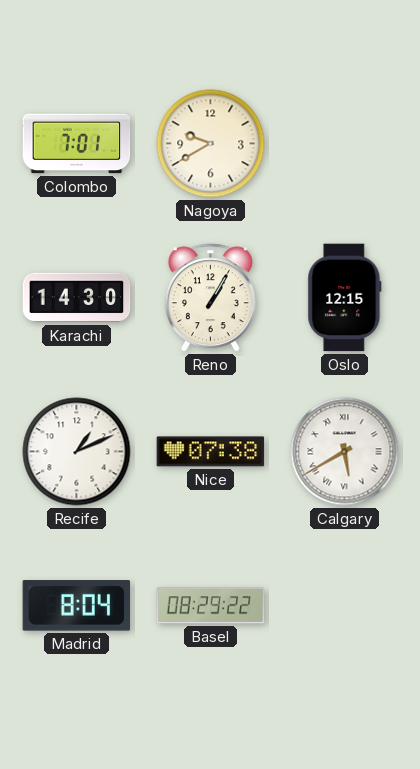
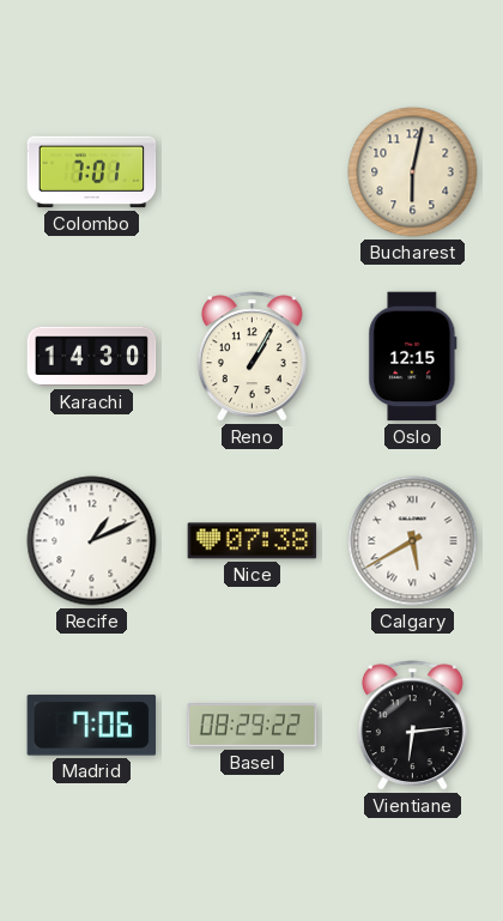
Nagoya: 9:40 -> none (211, 144)
Bucharest: none -> 6:02 (413, 172)
Madrid: 8:04 -> 7:06 (92, 726)
Vientiane: none -> 6:14 (412, 726)
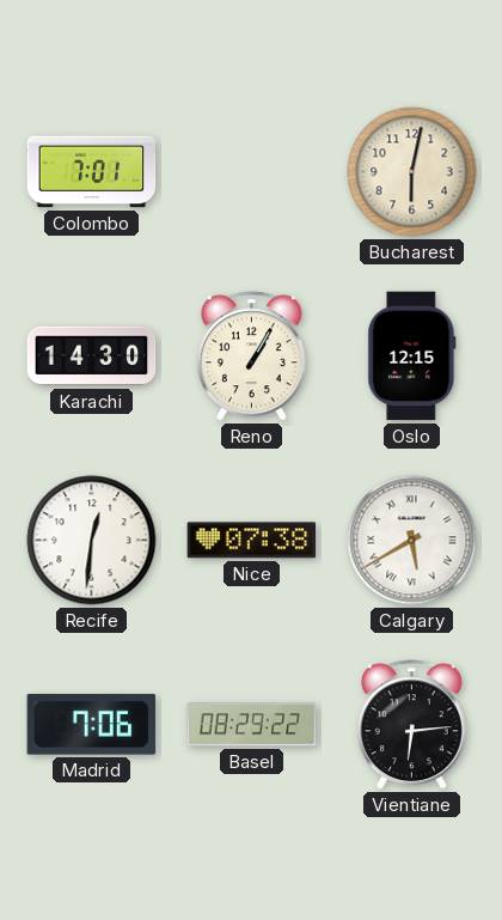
Recife: 1:11 -> 12:31 (92, 541)
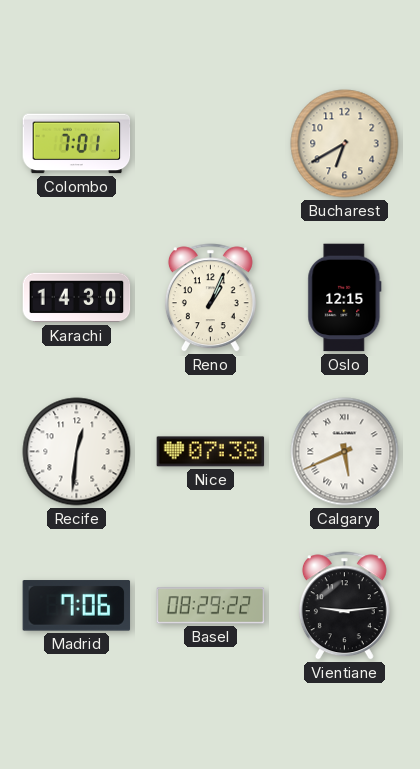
Bucharest: 6:02 -> 6:40 (345, 144)
Reno: 1:05 -> 1:04 (210, 298)
Calgary: 5:40 -> 5:41 (345, 452)
Vientiane: 6:14 -> 9:14 (344, 606)
